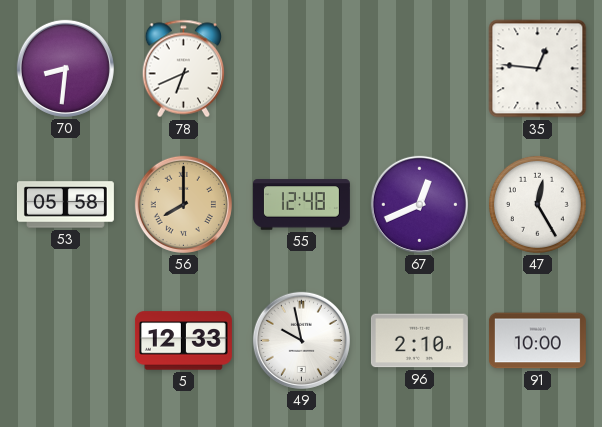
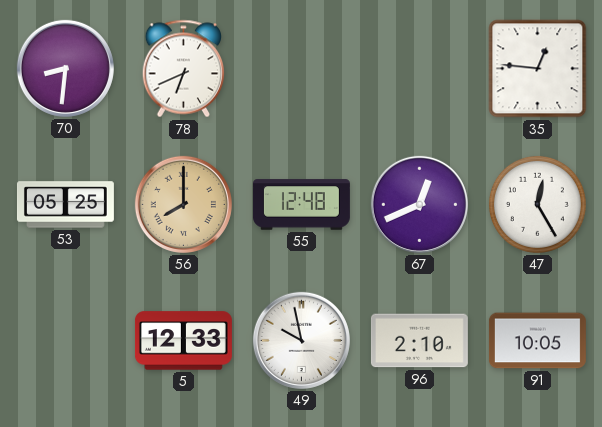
53: 05:58 -> 05:25 (65, 205)
91: 10:00 -> 10:05 (537, 341)
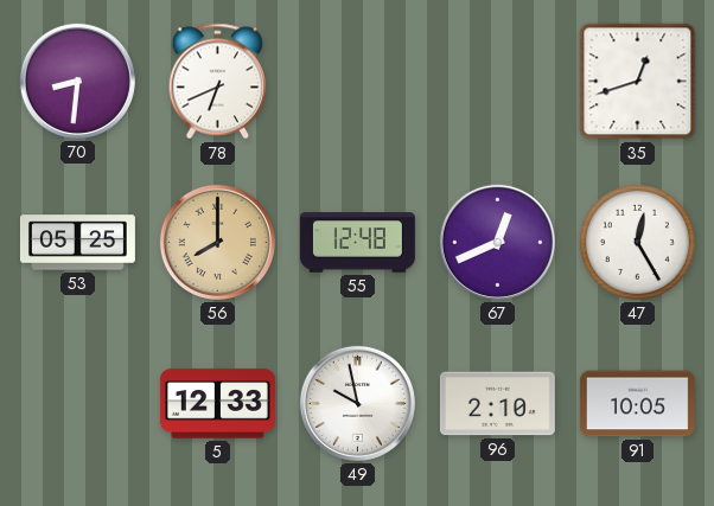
35: 12:46 -> 12:42 (638, 82)
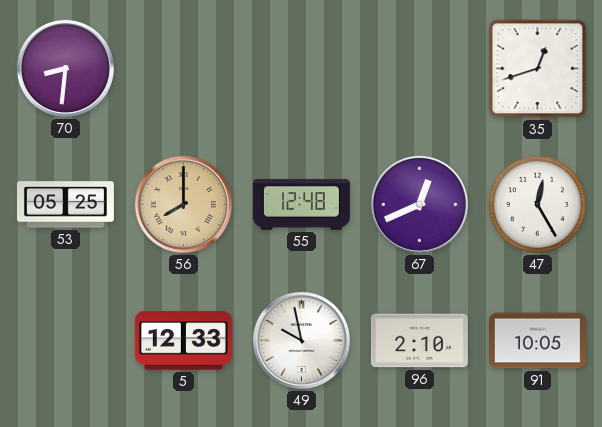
78: 6:41 -> none (218, 82)
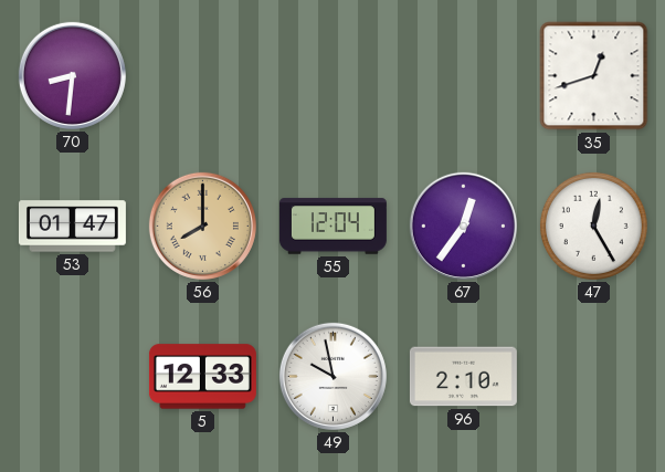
53: 05:25 -> 01:47 (72, 227)
55: 12:48 -> 12:04 (332, 227)
67: 12:41 -> 12:36 (463, 225)
91: 10:05 -> none (537, 341)
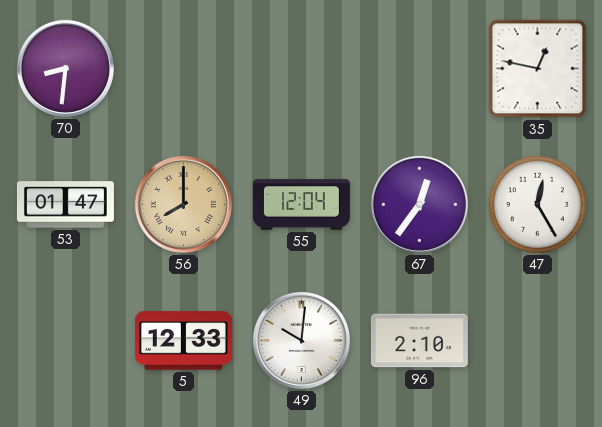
35: 12:42 -> 12:47 (538, 69)
49: 9:58 -> 10:01 (301, 340)
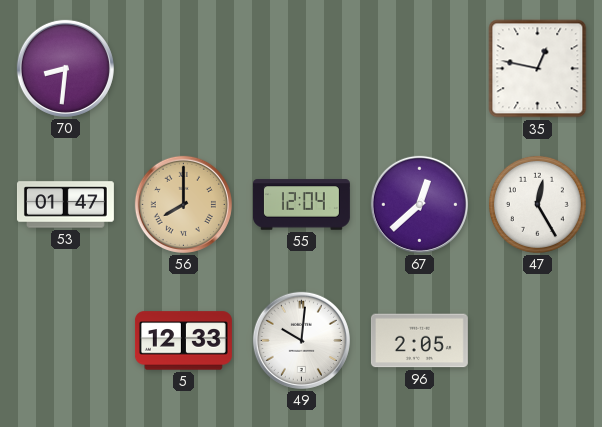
67: 12:36 -> 12:38 (419, 204)
96: 2:10 -> 2:05 (419, 341)
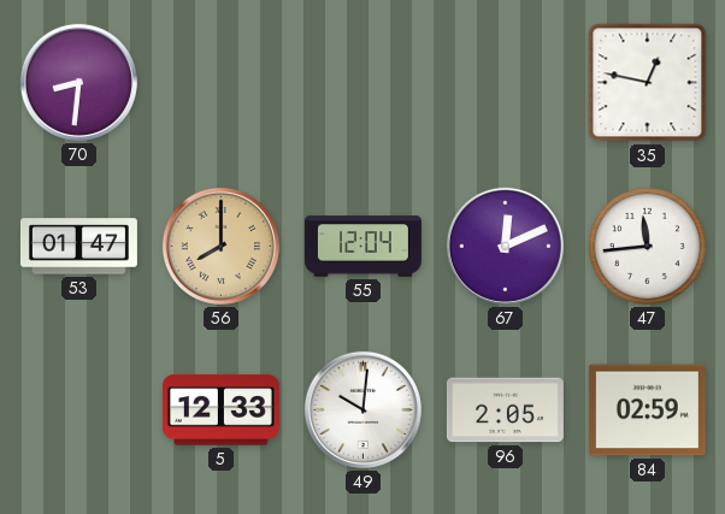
67: 12:38 -> 12:11 (505, 246)
47: 12:25 -> 11:44 (647, 246)
84: none -> 02:59 (647, 410)
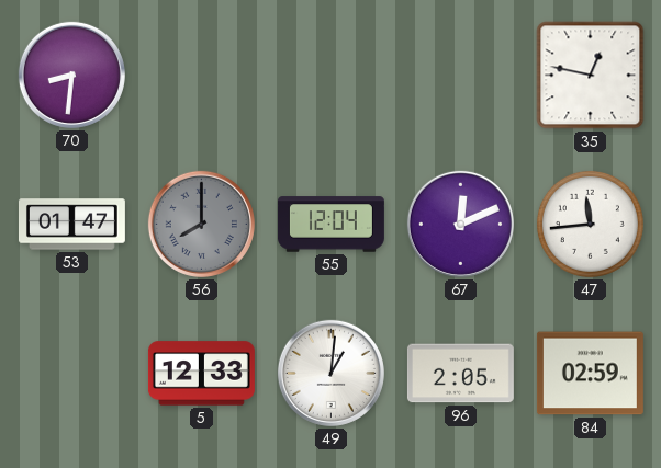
56 dial: champagne -> grey (201, 224)
49: 10:01 -> 1:01 (330, 373)
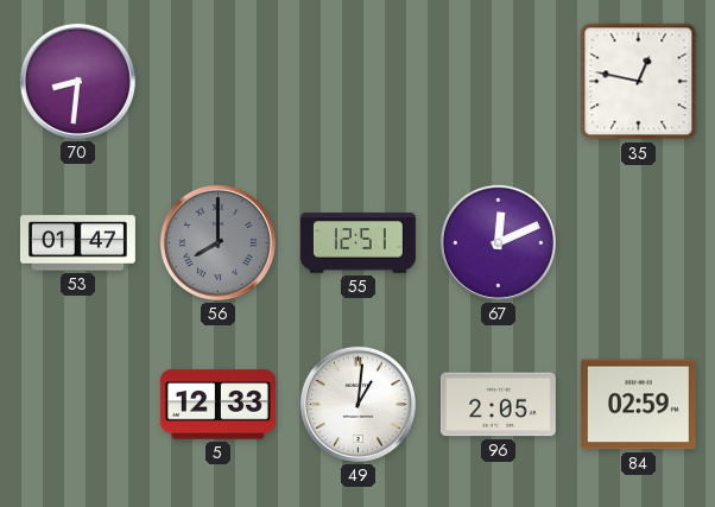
55: 12:04 -> 12:51 (357, 243)
47: 11:44 -> none (590, 224)
